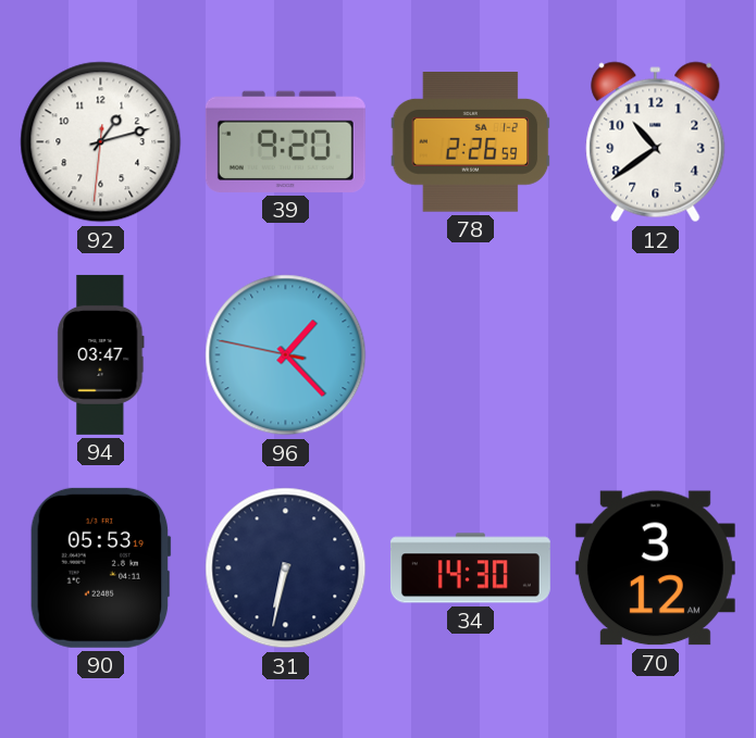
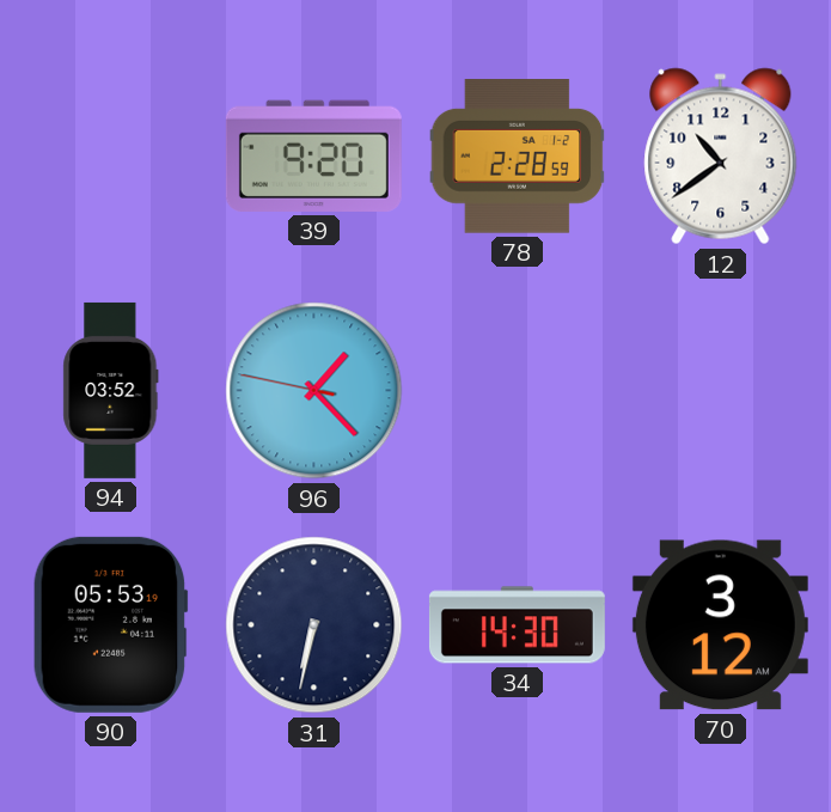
92: 1:12 -> none (101, 142)
78: 2:26 -> 2:28 (518, 157)
94: 03:47 -> 03:52 (111, 390)
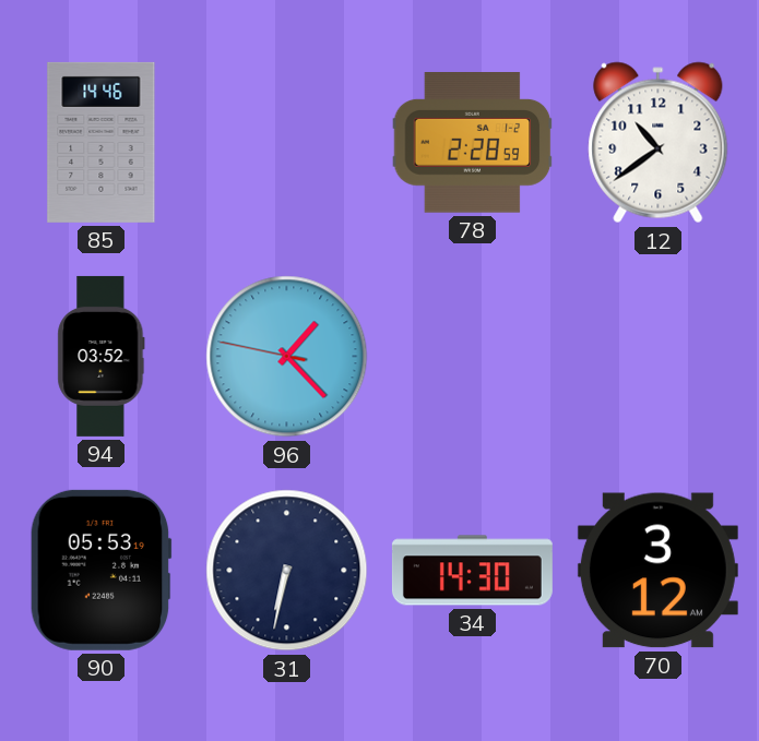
85: none -> 14:46 (102, 142)
39: 9:20 -> none (313, 155)
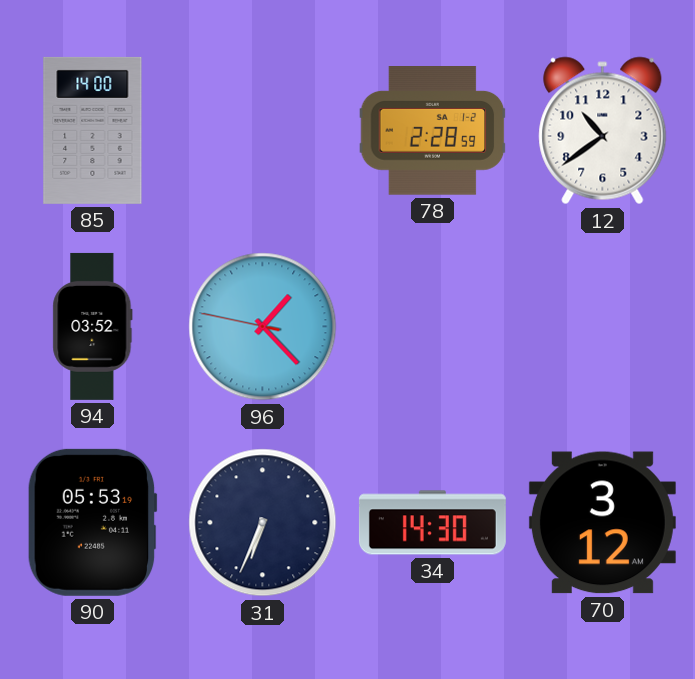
85: 14:46 -> 14:00 (93, 130)
31: 6:32 -> 6:34 (263, 523)
